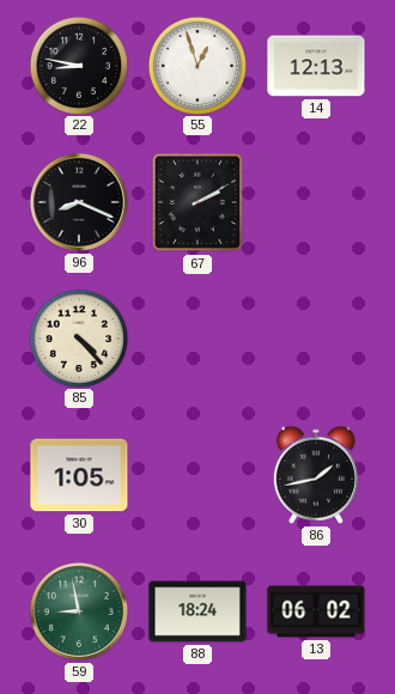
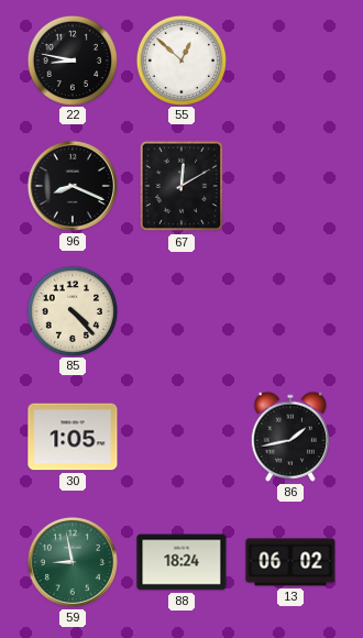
55: 12:57 -> 12:52 (180, 59)
14: 12:13 -> none (316, 66)
67: 2:10 -> 12:10 (182, 186)
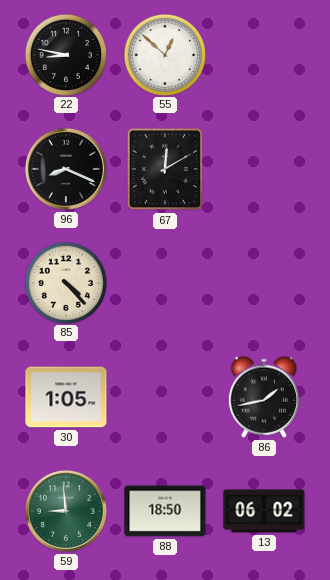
59: 8:58 -> 8:59 (66, 511)
88: 18:24 -> 18:50 (165, 511)
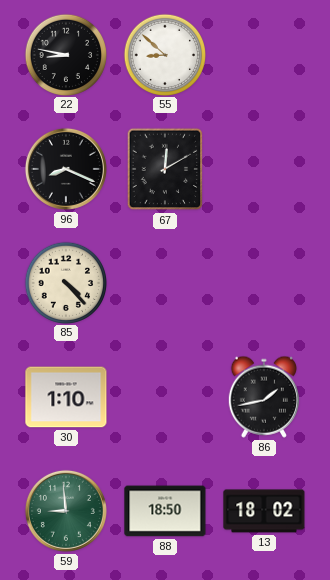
55: 12:52 -> 8:52 (164, 54)
30: 1:05 -> 1:10 (66, 397)
13: 06:02 -> 18:02 (264, 511)
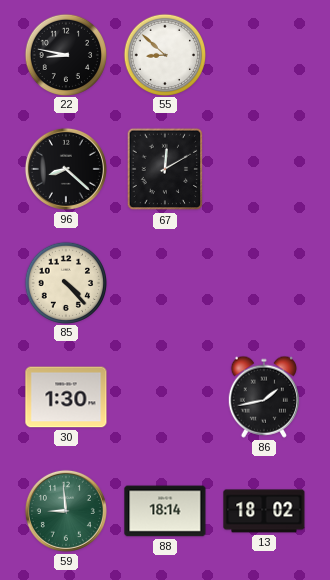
96: 8:19 -> 8:22 (66, 169)
30: 1:10 -> 1:30 (66, 397)
88: 18:50 -> 18:14 (165, 511)
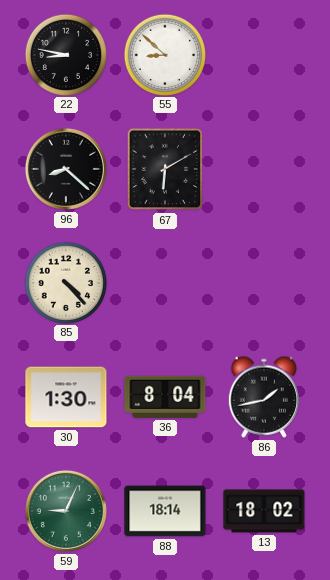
67: 12:10 -> 6:10 (165, 169)
36: none -> 8:04 (165, 397)
59: 8:59 -> 9:04 (66, 511)
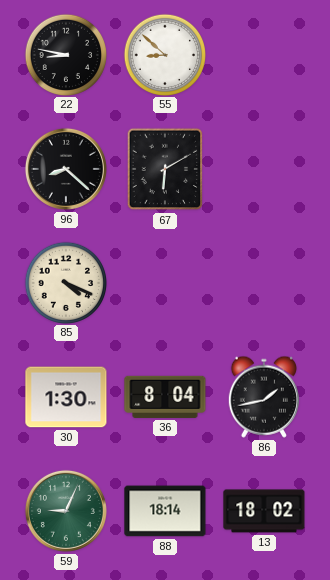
85: 4:23 -> 4:19 (65, 282)
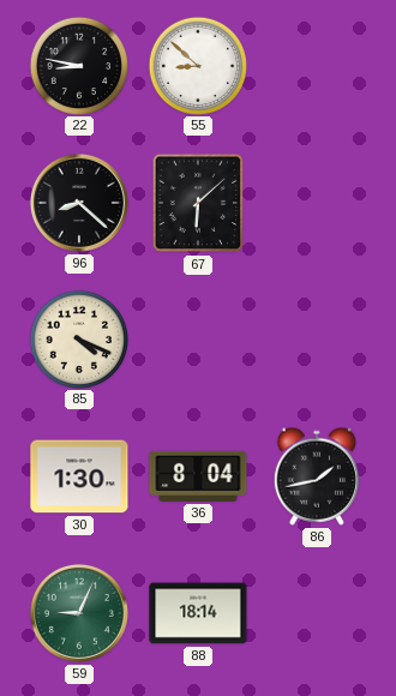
67: 6:10 -> 6:08 (198, 203)
13: 18:02 -> none (264, 511)
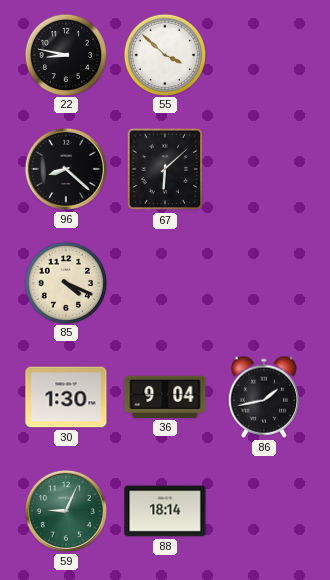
55: 8:52 -> 3:52 (164, 54)
36: 8:04 -> 9:04 (165, 397)
